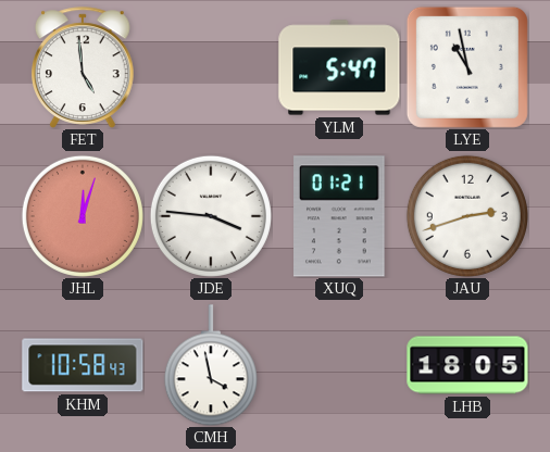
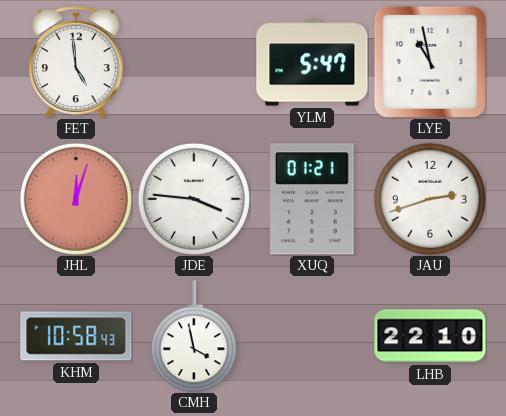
LHB: 18:05 -> 22:10 (430, 336)
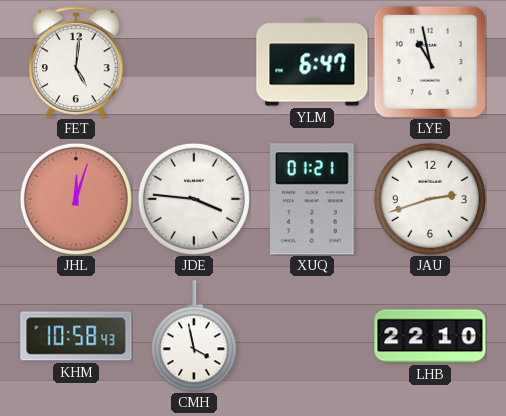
FET: 4:59 -> 5:01 (77, 62)
YLM: 5:47 -> 6:47 (312, 62)
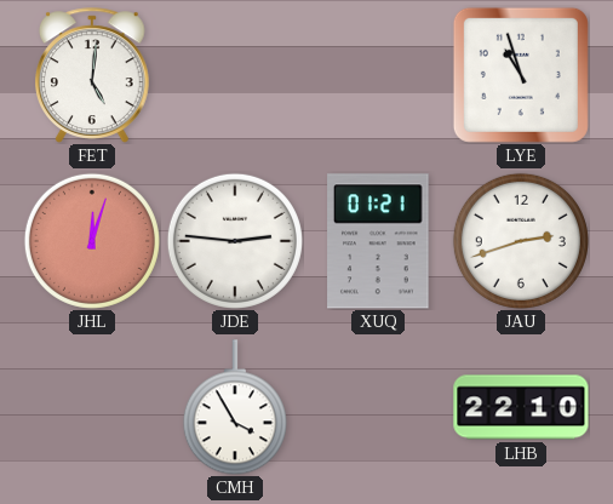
YLM: 6:47 -> none (312, 62)
LYE: 10:58 -> 10:57 (521, 75)
JDE: 3:46 -> 2:46 (235, 241)
KHM: 10:58 -> none (76, 336)
CMH: 3:58 -> 3:55 (235, 407)
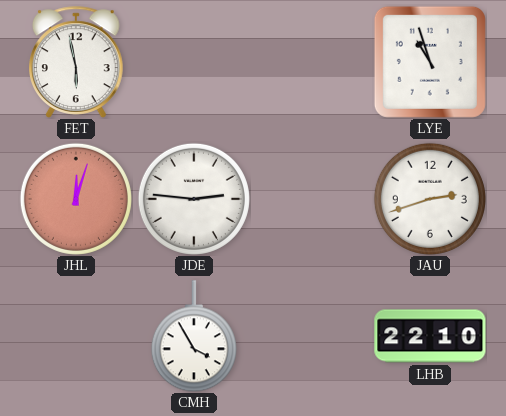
FET: 5:01 -> 5:58 (77, 62)
XUQ: 01:21 -> none (378, 241)
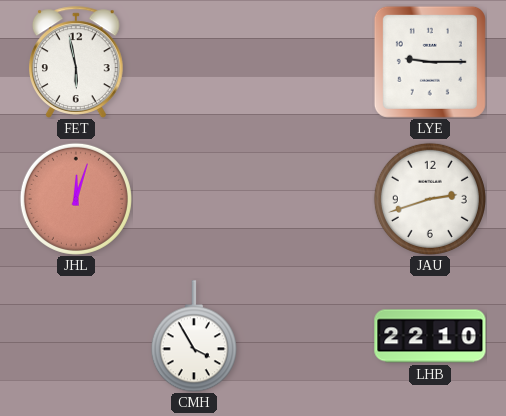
LYE: 10:57 -> 9:15 (430, 62)
JDE: 2:46 -> none (194, 199)
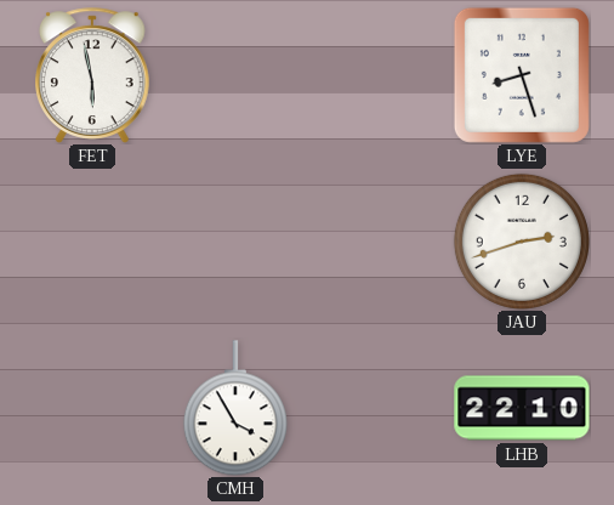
LYE: 9:15 -> 8:27 (522, 75)
JHL: 12:03 -> none (76, 199)
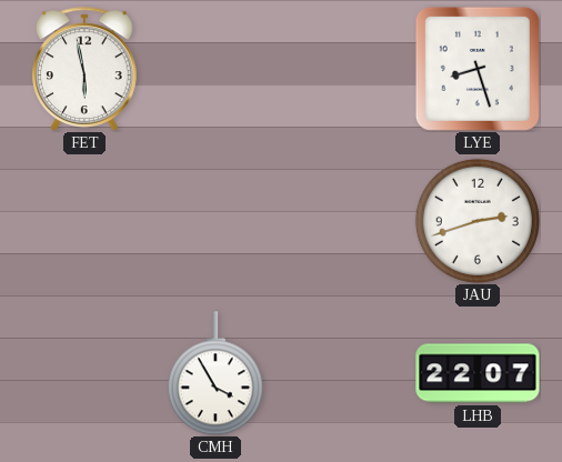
LHB: 22:10 -> 22:07 (478, 373)
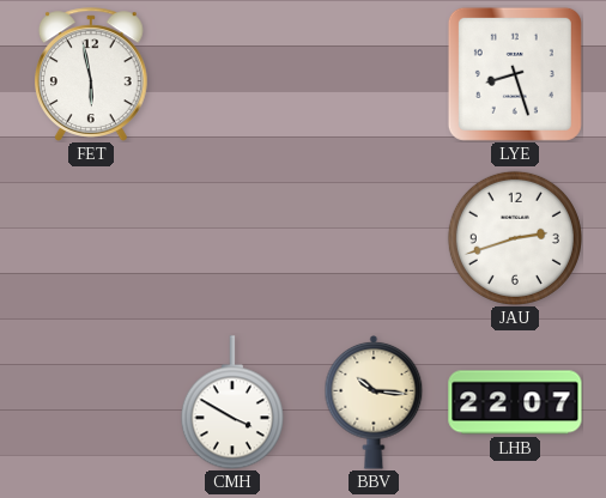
CMH: 3:55 -> 3:50 (232, 402)
BBV: none -> 10:16 (374, 402)
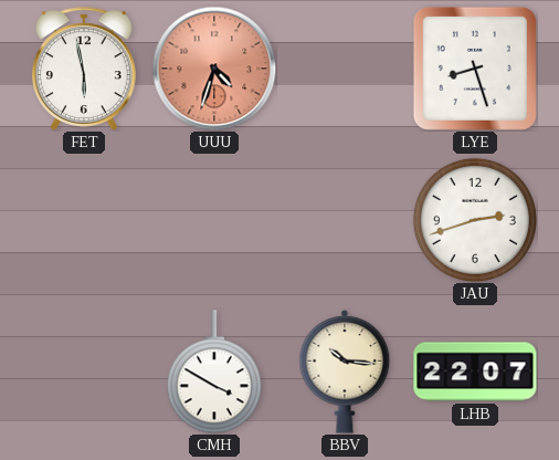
UUU: none -> 4:33 (214, 69)
